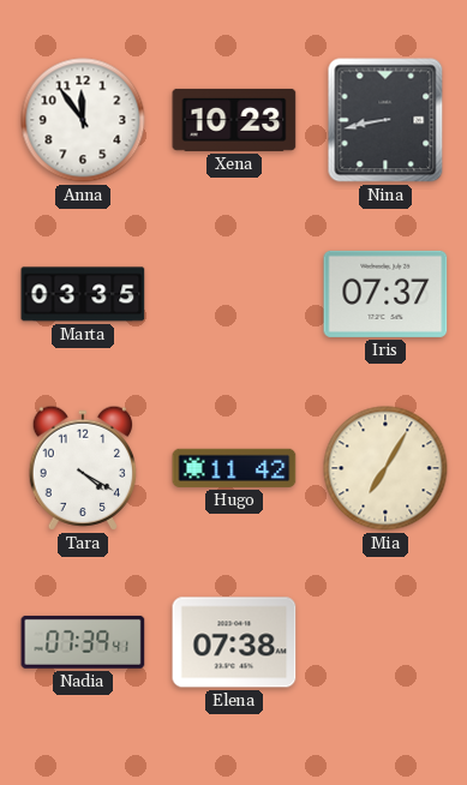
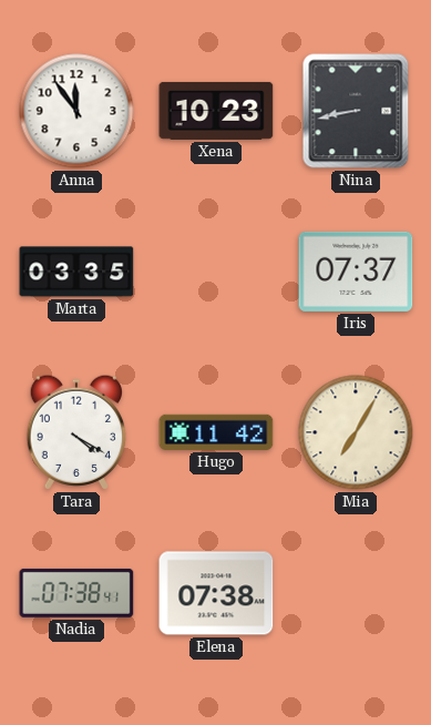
Nadia: 07:39 -> 07:38 (76, 593)
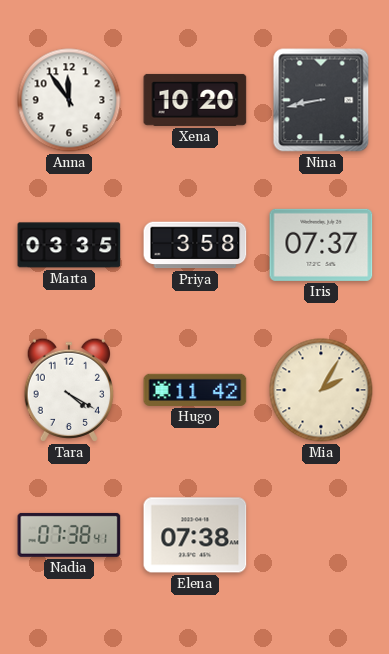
Xena: 10:23 -> 10:20 (195, 100)
Priya: none -> 3:58 (195, 245)
Mia: 7:05 -> 2:05 (321, 390)
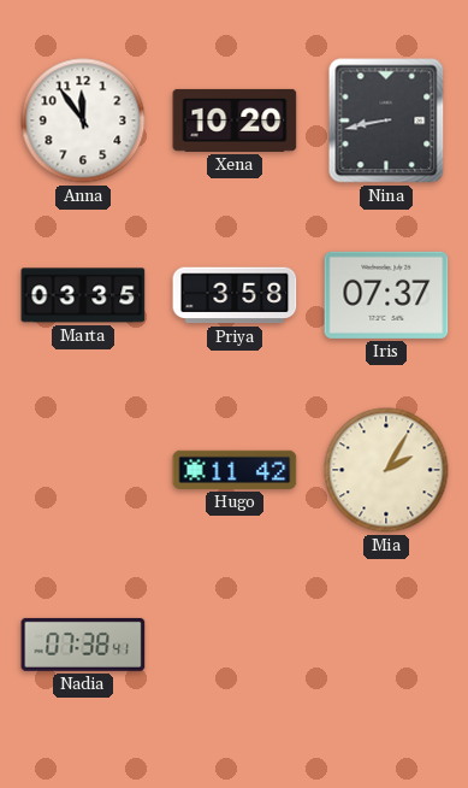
Tara: 4:20 -> none (68, 390)
Elena: 07:38 -> none (195, 535)
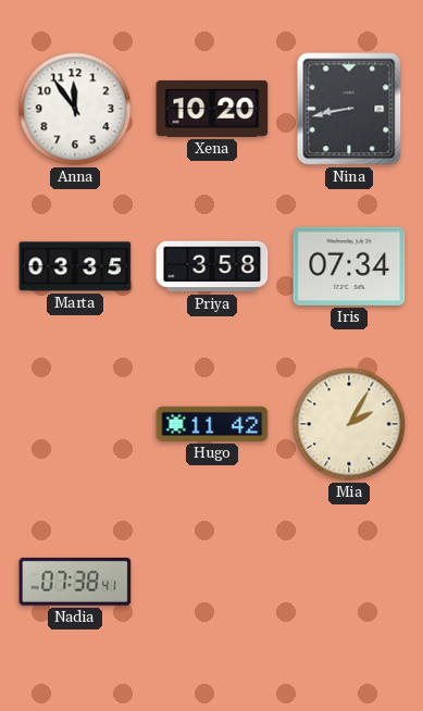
Iris: 07:37 -> 07:34 (349, 266)
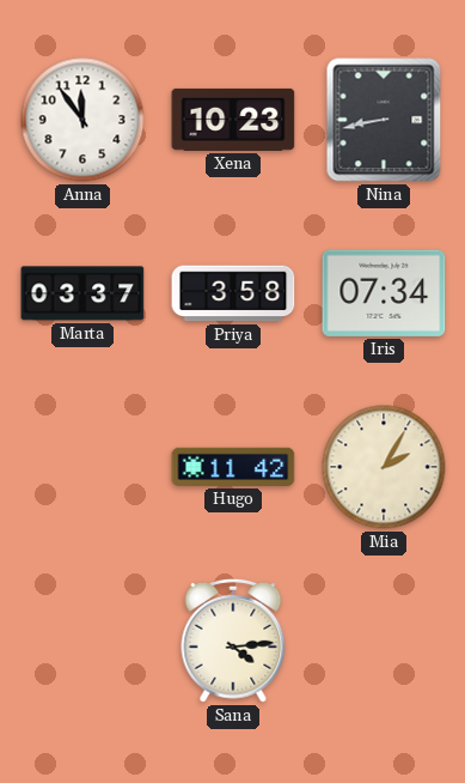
Xena: 10:20 -> 10:23 (233, 120)
Marta: 03:35 -> 03:37 (82, 293)
Nadia: 07:38 -> none (75, 582)
Sana: none -> 4:14 (233, 641)
